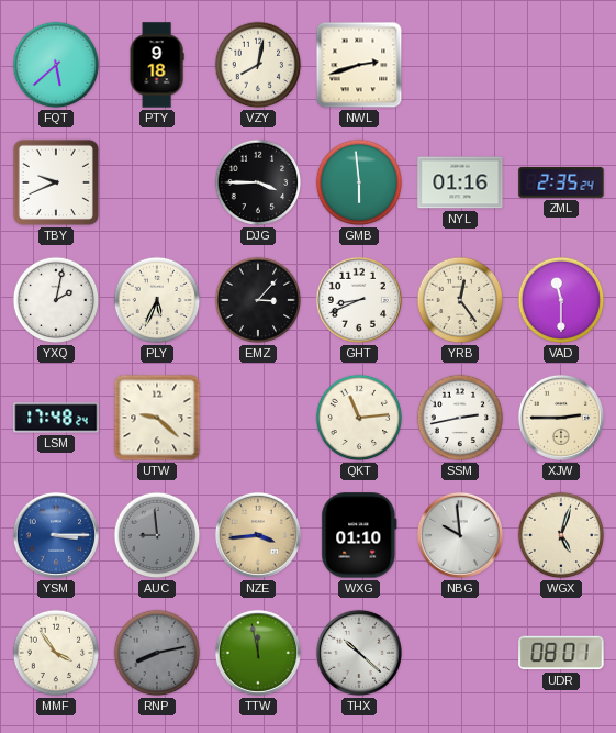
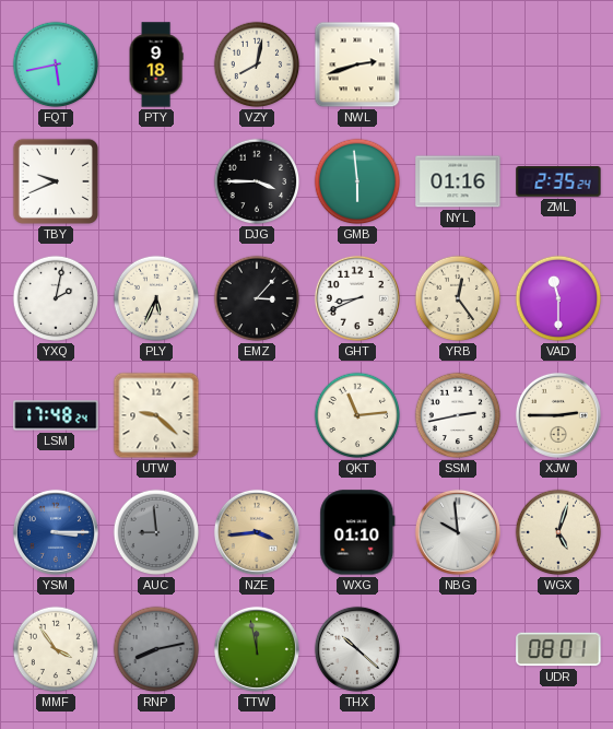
FQT: 5:38 -> 5:43 (56, 64)
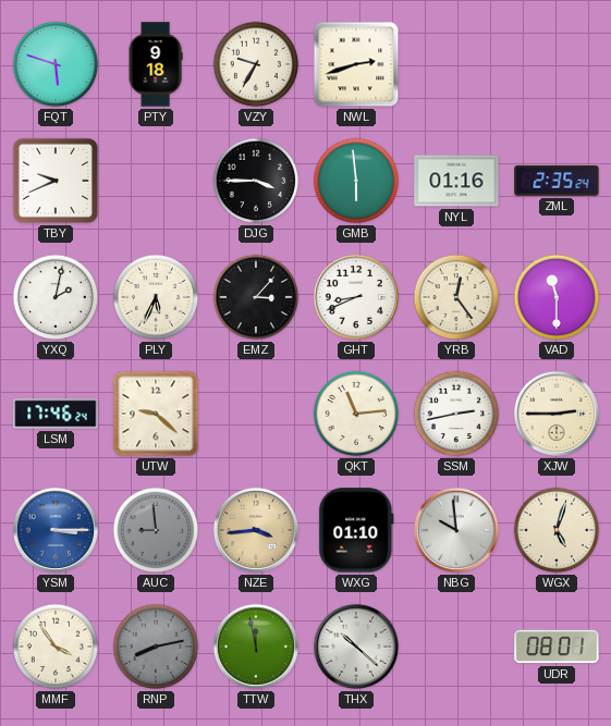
FQT: 5:43 -> 5:48 (56, 64)
VZY: 8:02 -> 9:35 (256, 64)
LSM: 17:48 -> 17:46 (56, 414)
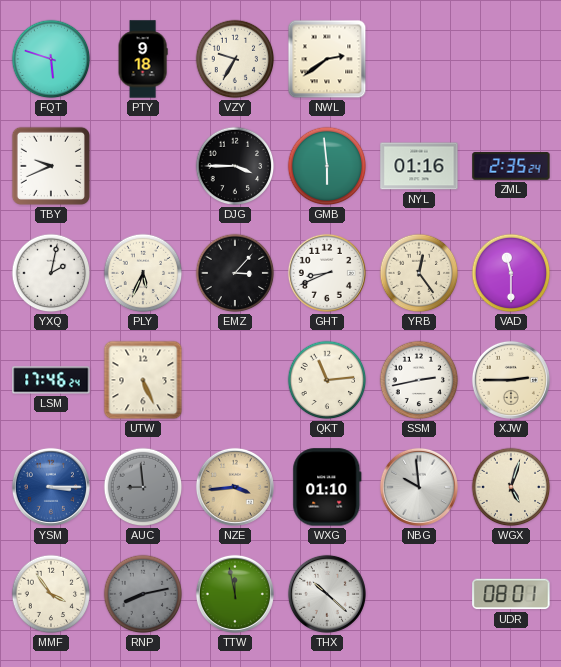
NWL: 2:42 -> 2:39 (327, 59)
UTW: 9:22 -> 5:26 (143, 380)
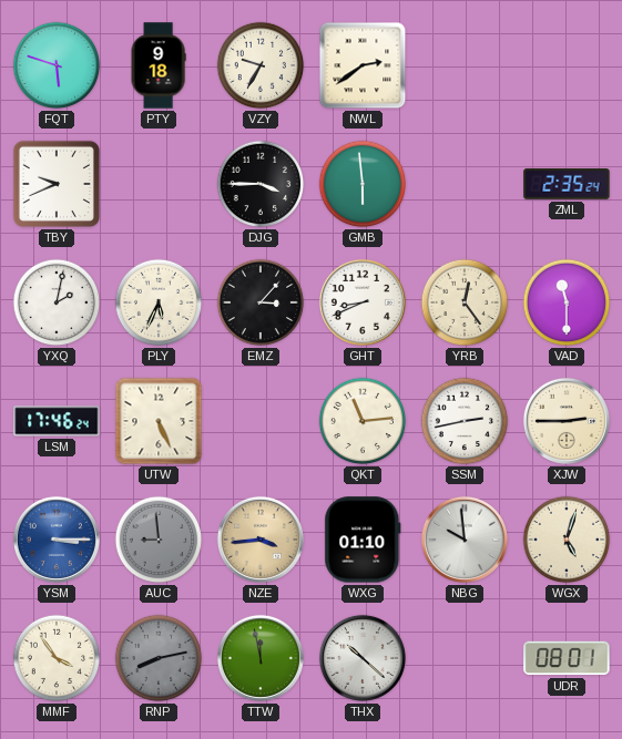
NYL: 01:16 -> none (419, 166)
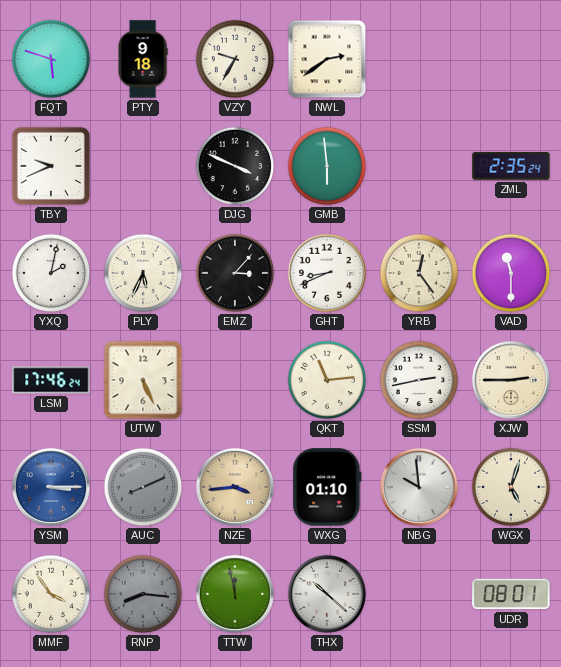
DJG: 3:45 -> 3:49 (235, 166)
AUC: 8:59 -> 8:11 (143, 487)
RNP: 8:13 -> 8:16 (143, 594)
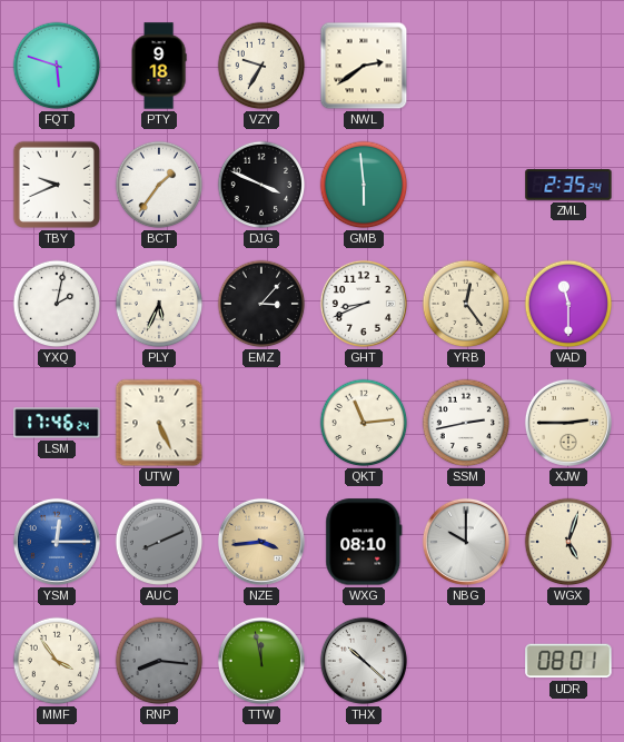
BCT: none -> 1:36 (159, 185)
YSM: 3:15 -> 12:15 (57, 542)
WXG: 01:10 -> 08:10 (364, 542)
NBG: 9:59 -> 10:00 (466, 542)
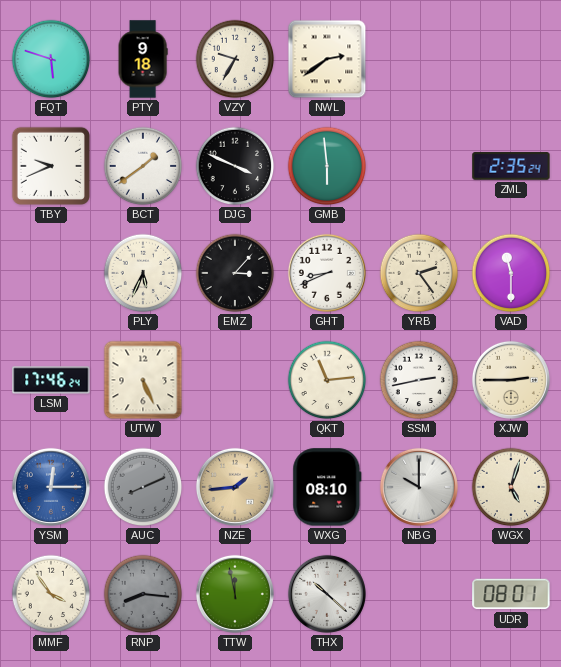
BCT: 1:36 -> 1:39 (143, 166)
YXQ: 2:02 -> none (57, 304)
YRB: 12:24 -> 2:24 (419, 273)
NZE: 3:44 -> 1:44 (235, 487)
